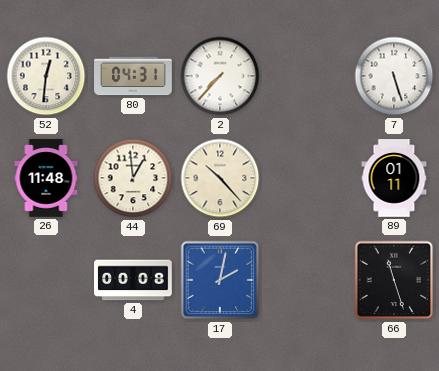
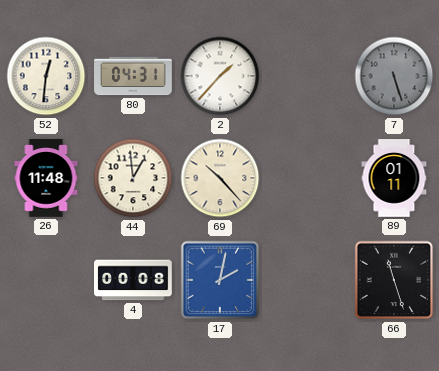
2: 7:37 -> 1:37 (220, 76)
7 dial: white -> grey (394, 76)
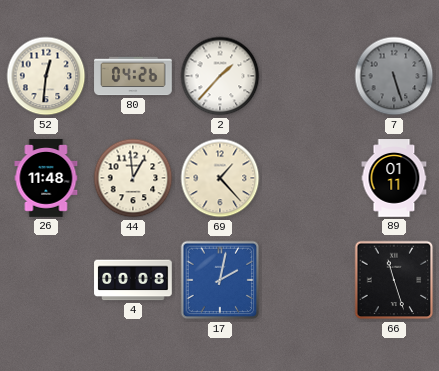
80: 04:31 -> 04:26 (133, 76)
69: 10:23 -> 1:23 (220, 178)
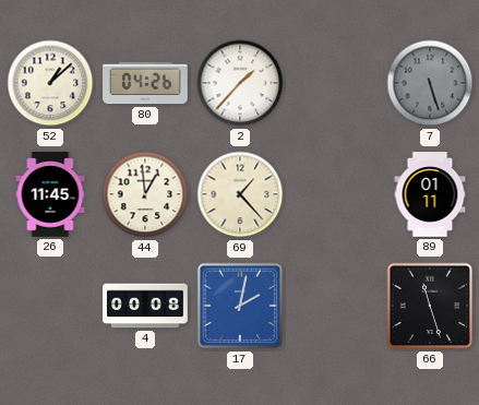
52: 12:31 -> 1:08 (50, 83)
26: 11:48 -> 11:45 (50, 194)
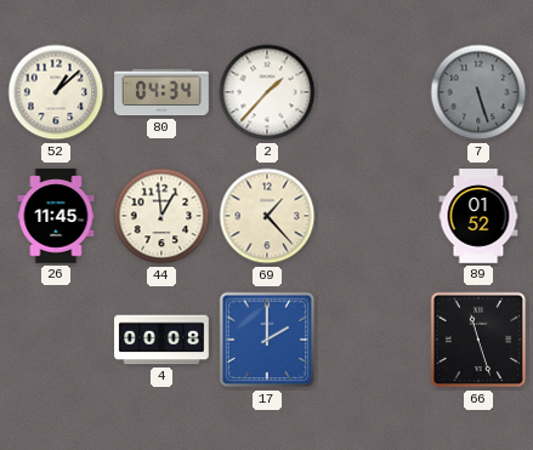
80: 04:26 -> 04:34 (161, 92)
89: 01:11 -> 01:52 (478, 216)
17: 2:02 -> 2:00 (267, 340)
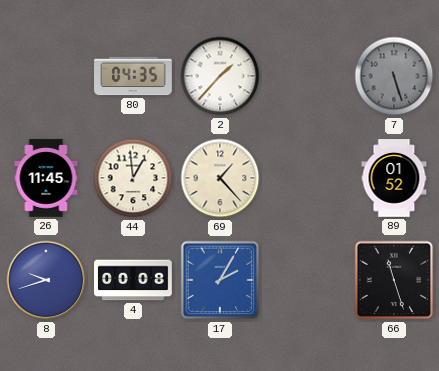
52: 1:08 -> none (56, 92)
80: 04:34 -> 04:35 (133, 76)
8: none -> 9:42 (46, 280)
17: 2:00 -> 2:05 (220, 280)
